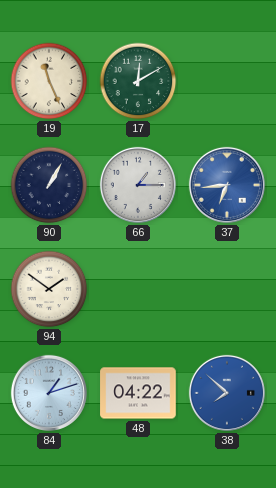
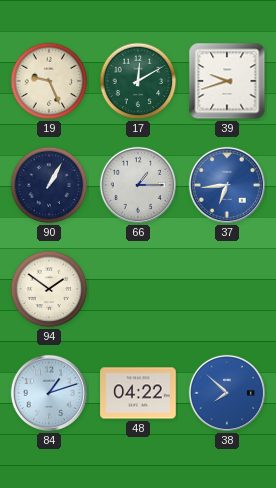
19: 11:26 -> 9:26 (49, 81)
39: none -> 9:42 (227, 81)
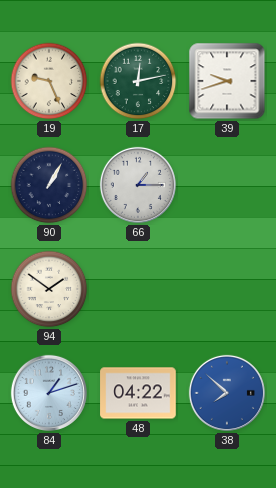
17: 12:10 -> 12:13 (138, 81)
37: 6:44 -> none (227, 185)
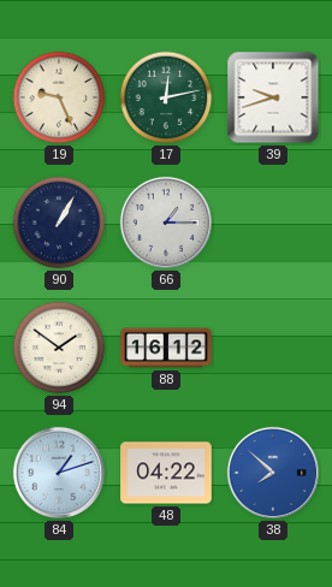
88: none -> 16:12 (166, 348)
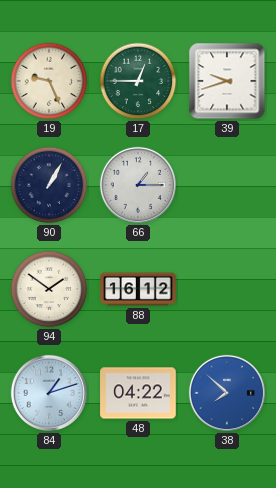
17: 12:13 -> 12:45 (138, 81)
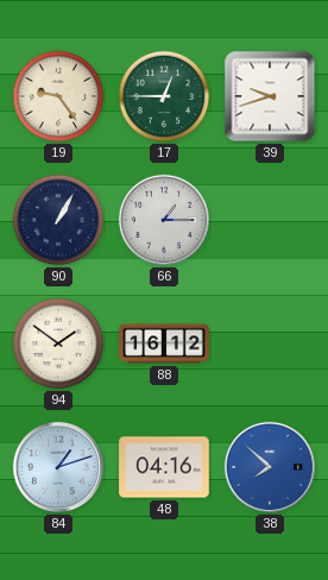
19: 9:26 -> 9:24 (58, 96)
48: 04:22 -> 04:16 (164, 467)
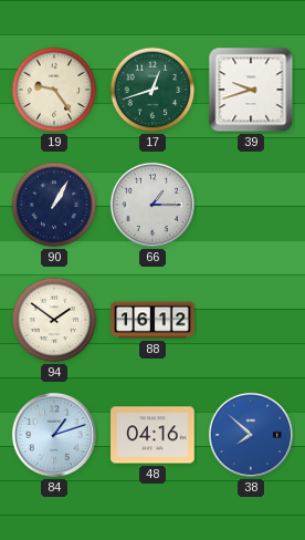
17: 12:45 -> 12:42 (152, 90)
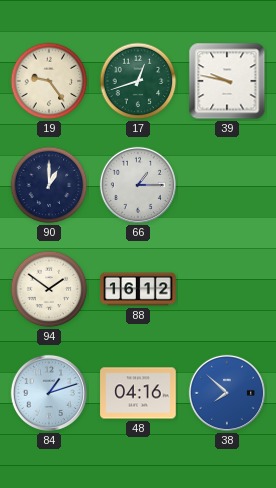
39: 9:42 -> 9:47 (227, 81)
90: 1:05 -> 1:00 (49, 185)
